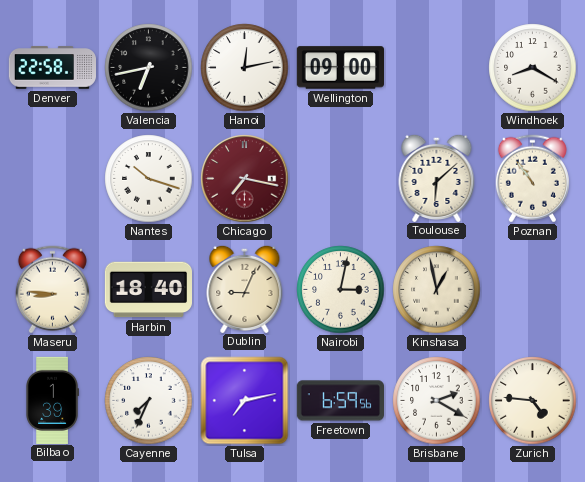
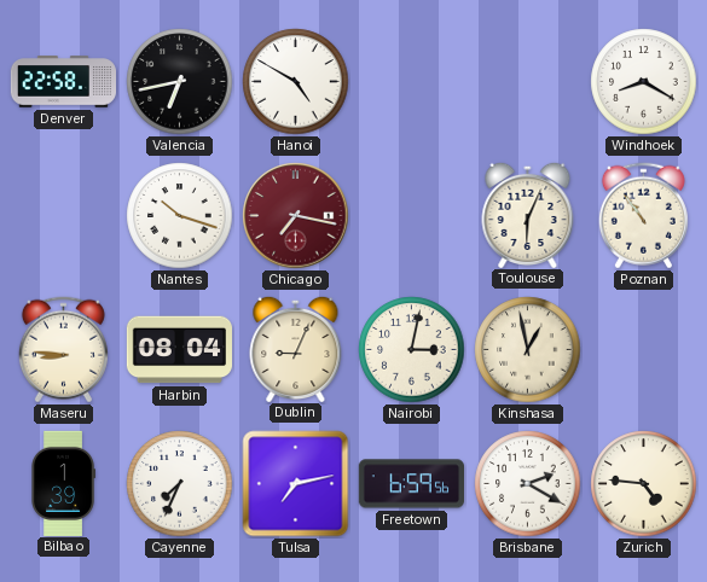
Hanoi: 12:13 -> 4:50 (296, 82)
Wellington: 09:00 -> none (340, 68)
Toulouse: 6:08 -> 6:04 (528, 214)
Harbin: 18:40 -> 08:04 (179, 350)
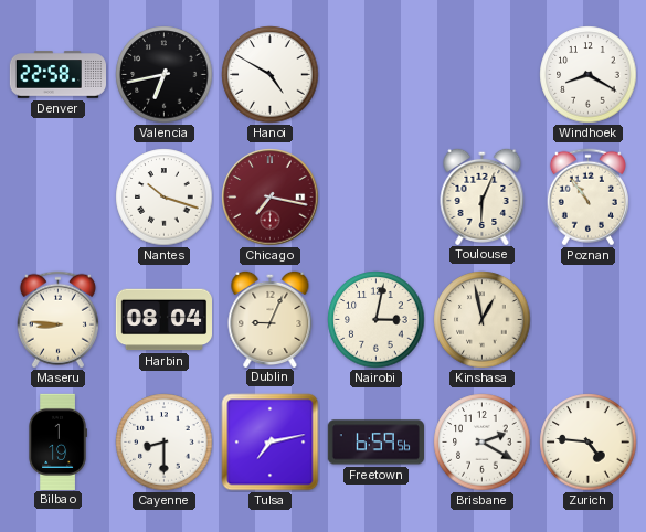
Bilbao: 1:39 -> 1:19 (57, 441)
Cayenne: 7:34 -> 8:30 (165, 443)
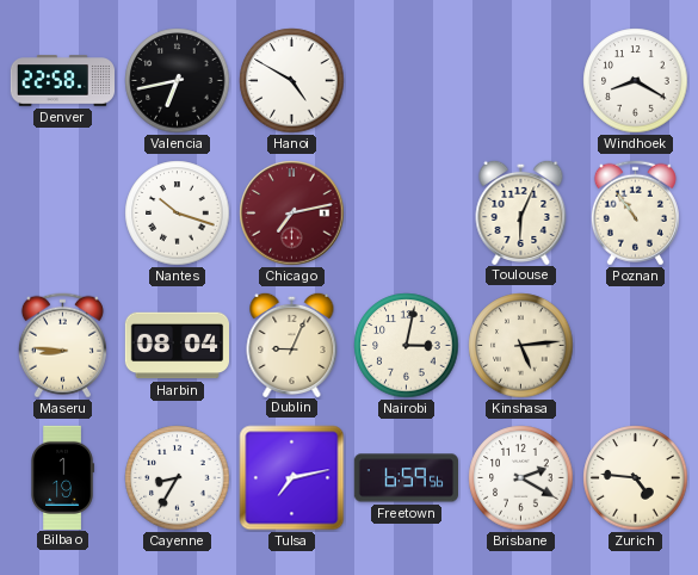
Chicago: 7:17 -> 7:13 (292, 214)
Kinshasa: 12:58 -> 5:14 (521, 346)
Cayenne: 8:30 -> 8:35 (178, 478)
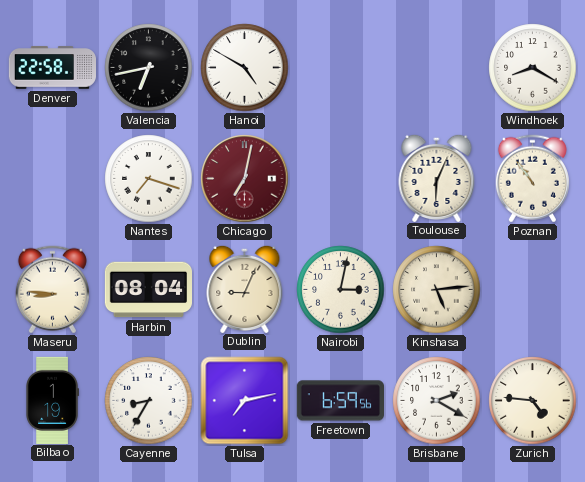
Nantes: 10:18 -> 7:18 (149, 179)
Chicago: 7:13 -> 7:02 (245, 179)
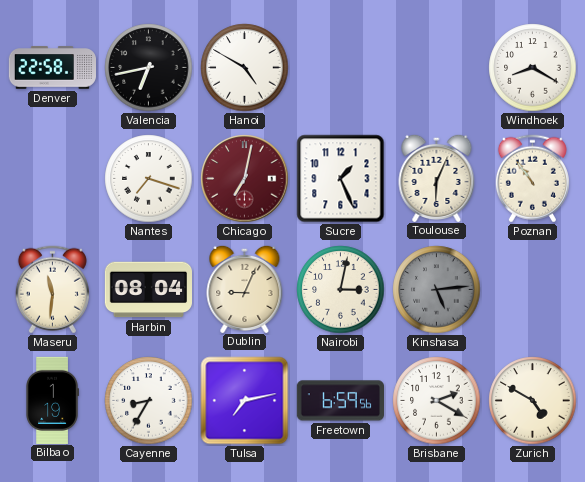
Sucre: none -> 1:26 (341, 179)
Maseru: 8:46 -> 11:31 (52, 290)
Kinshasa dial: cream -> grey (437, 290)
Zurich: 4:46 -> 4:50 (533, 401)
